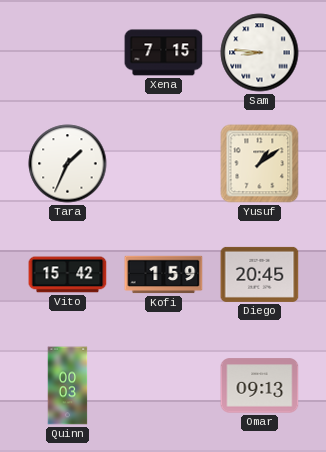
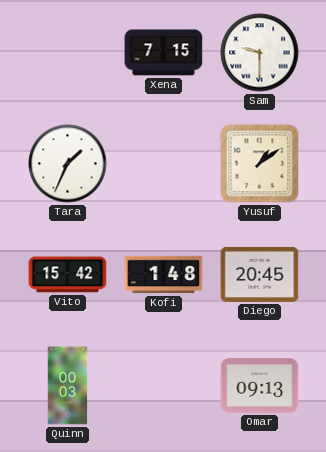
Sam: 8:46 -> 9:30 (260, 53)
Kofi: 1:59 -> 1:48 (164, 275)
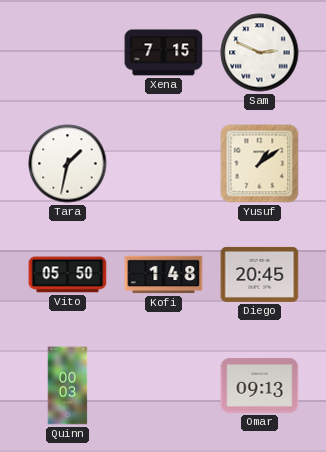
Sam: 9:30 -> 2:49 (260, 53)
Tara: 1:34 -> 1:32 (68, 164)
Vito: 15:42 -> 05:50 (68, 275)
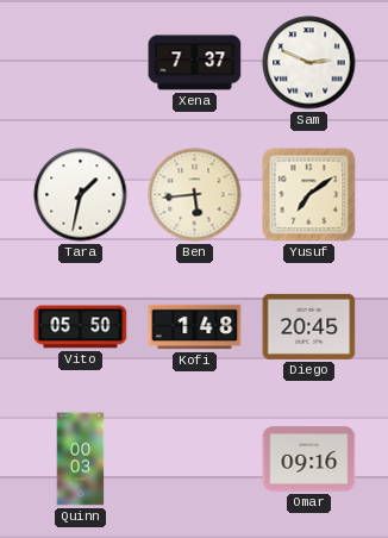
Xena: 7:15 -> 7:37 (195, 63)
Ben: none -> 5:44 (195, 195)
Yusuf: 1:09 -> 7:09 (309, 195)
Omar: 09:13 -> 09:16 (309, 459)
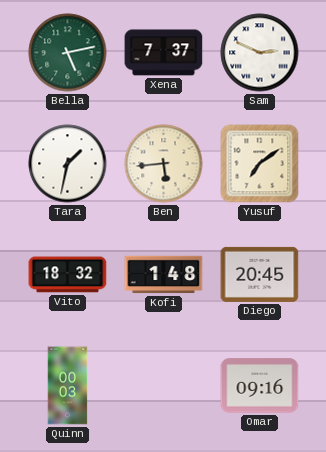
Bella: none -> 5:13 (68, 53)
Vito: 05:50 -> 18:32 (68, 275)
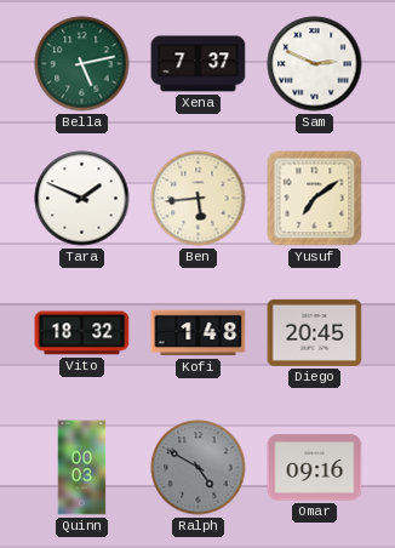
Tara: 1:32 -> 1:49 (82, 199)
Ralph: none -> 4:50 (199, 468)
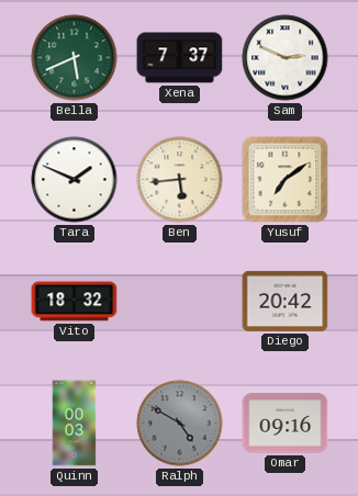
Bella: 5:13 -> 5:41 (75, 58)
Kofi: 1:48 -> none (199, 333)
Diego: 20:45 -> 20:42 (286, 301)
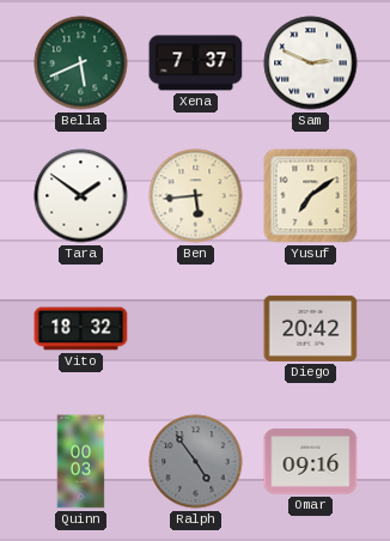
Tara: 1:49 -> 1:51 (81, 196)
Ralph: 4:50 -> 4:54 (196, 462)
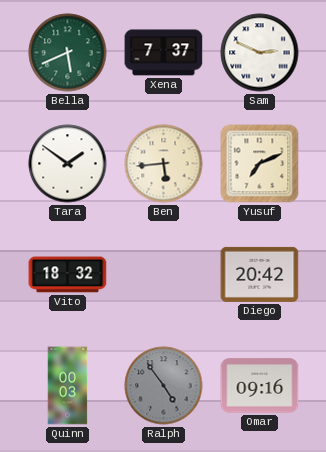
Yusuf: 7:09 -> 7:11 (260, 164)
